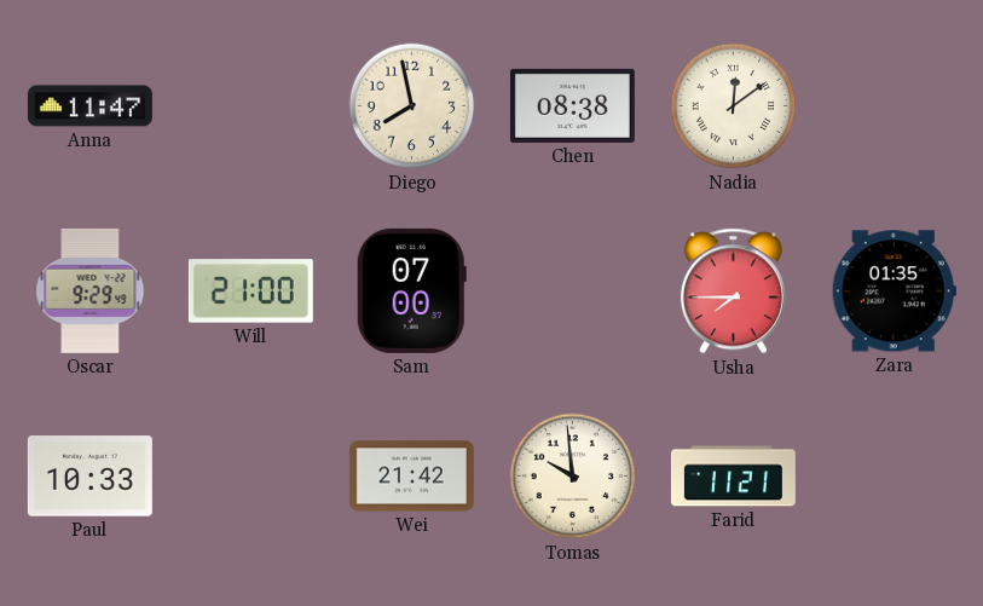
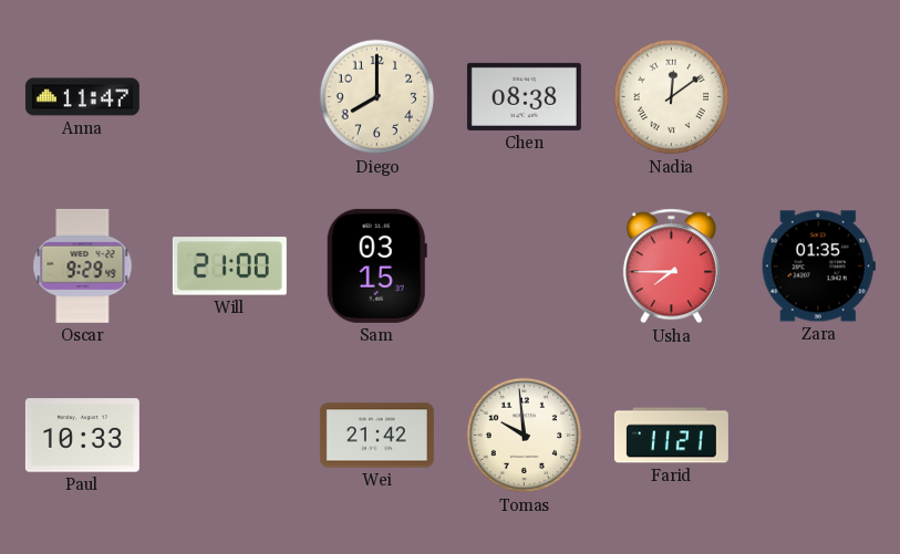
Diego: 7:58 -> 8:00 (377, 97)
Sam: 07:00 -> 03:15 (376, 265)
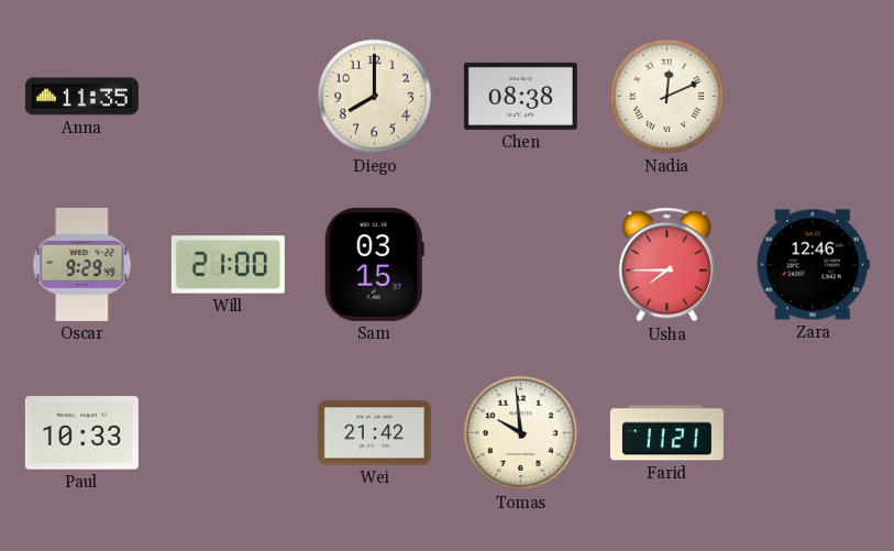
Anna: 11:47 -> 11:35 (81, 97)
Nadia: 12:09 -> 12:11 (667, 97)
Zara: 01:35 -> 12:46 (813, 265)
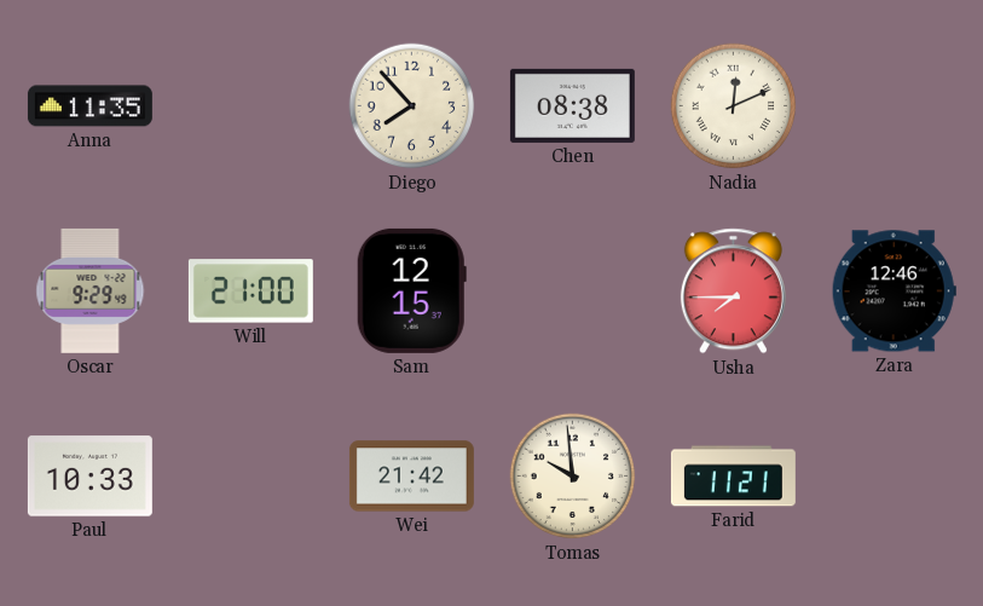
Diego: 8:00 -> 7:53 (412, 106)
Sam: 03:15 -> 12:15 (411, 290)
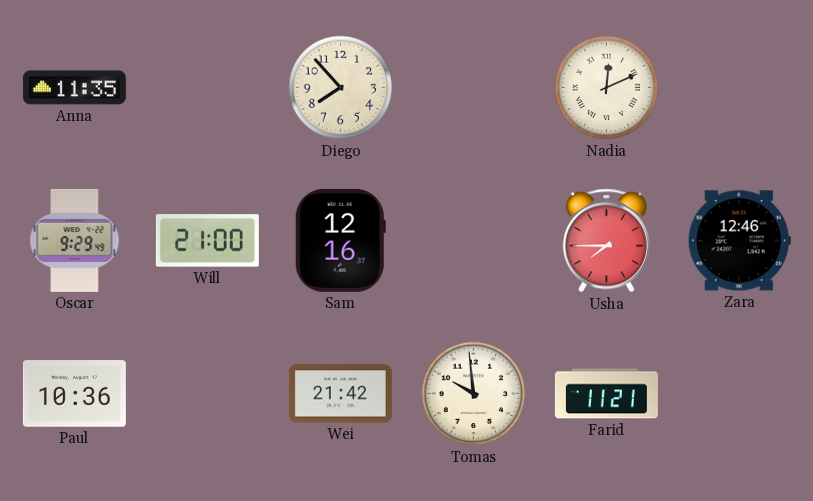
Chen: 08:38 -> none (572, 105)
Sam: 12:15 -> 12:16 (340, 240)
Paul: 10:33 -> 10:36 (74, 394)
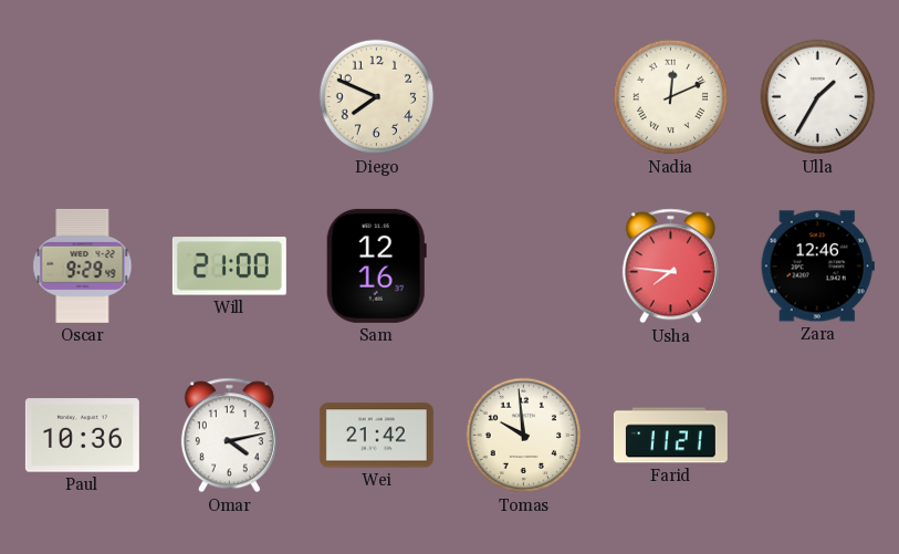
Anna: 11:35 -> none (74, 88)
Diego: 7:53 -> 7:49 (377, 97)
Ulla: none -> 1:35 (818, 97)
Usha: 7:45 -> 7:46 (670, 266)
Omar: none -> 4:13 (229, 436)
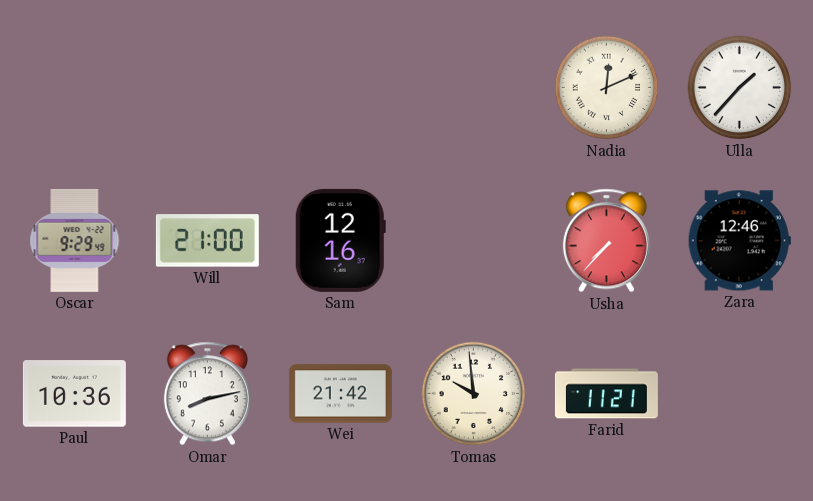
Diego: 7:49 -> none (377, 97)
Ulla: 1:35 -> 1:37 (740, 88)
Usha: 7:46 -> 7:37 (606, 241)
Omar: 4:13 -> 8:13 (207, 394)
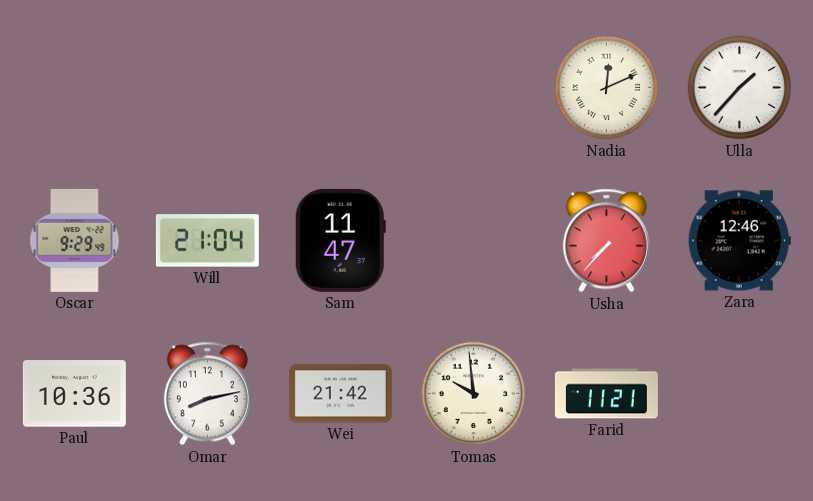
Will: 21:00 -> 21:04 (207, 241)
Sam: 12:16 -> 11:47 (340, 240)
